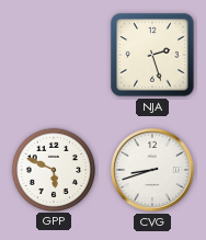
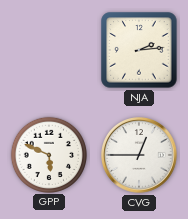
NJA: 2:27 -> 2:14 (139, 50)
CVG: 8:42 -> 12:45 (140, 156)
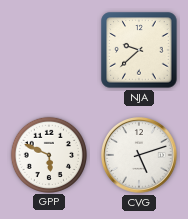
NJA: 2:14 -> 9:38 (139, 50)
CVG: 12:45 -> 5:12 (140, 156)
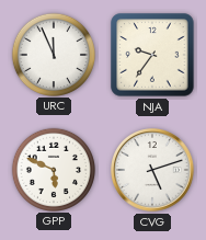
URC: none -> 11:56 (53, 54)
NJA: 9:38 -> 9:36 (152, 55)
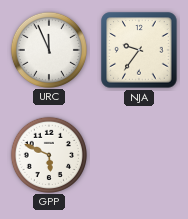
CVG: 5:12 -> none (153, 171)
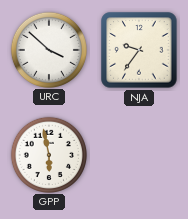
URC: 11:56 -> 3:52 (48, 49)
GPP: 5:49 -> 5:58 (48, 154)
